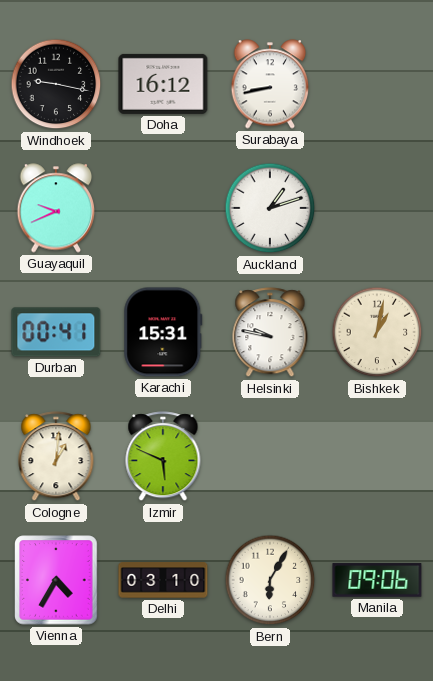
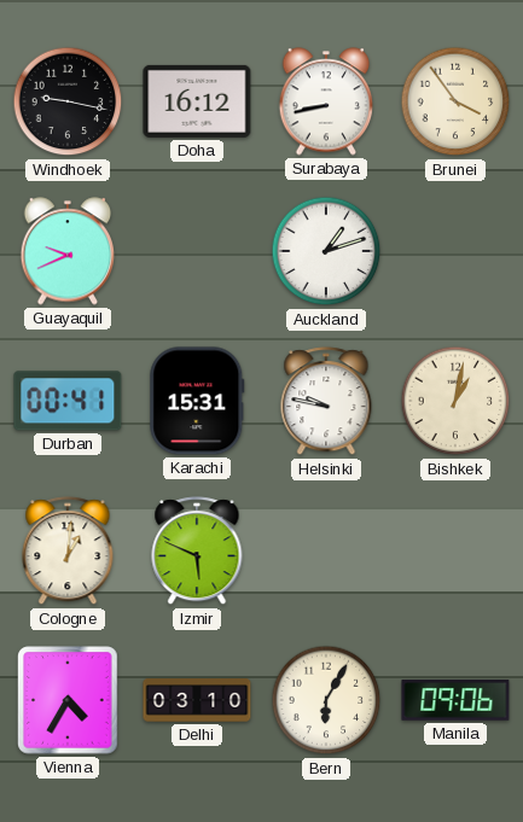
Brunei: none -> 3:54 (455, 101)
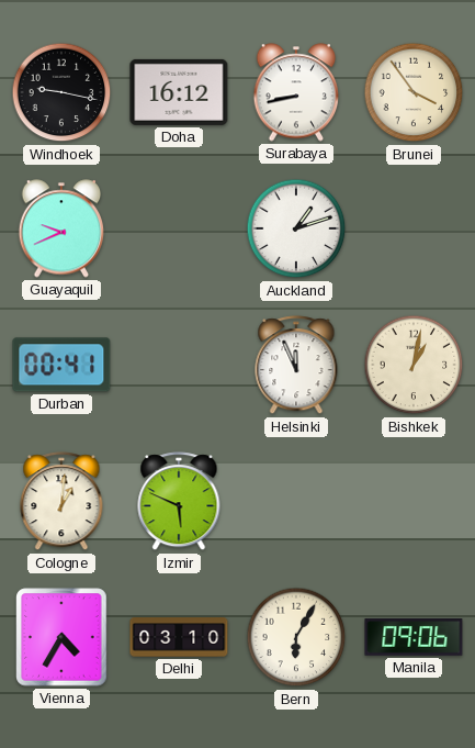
Karachi: 15:31 -> none (197, 401)
Helsinki: 9:47 -> 11:56 (296, 366)
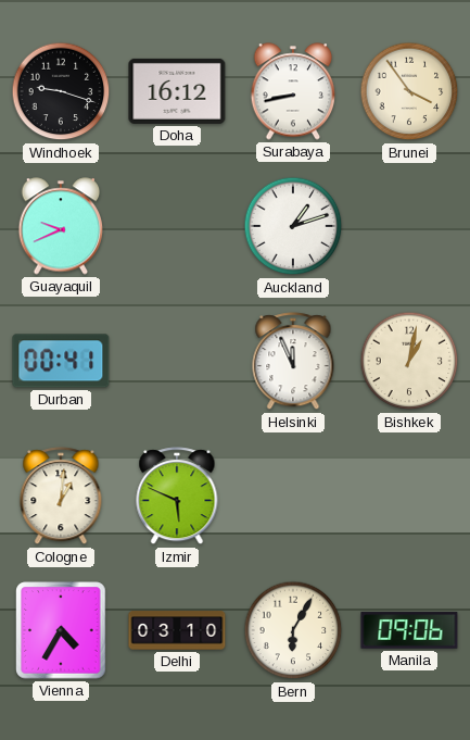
Windhoek: 9:17 -> 9:18 (61, 91)
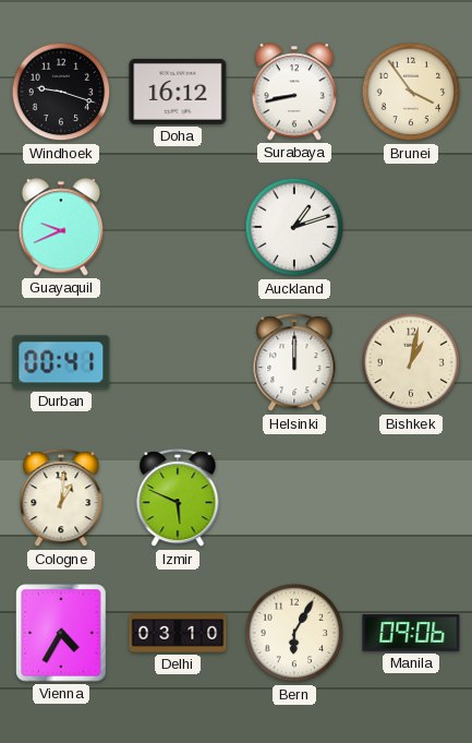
Helsinki: 11:56 -> 12:00 (294, 363)
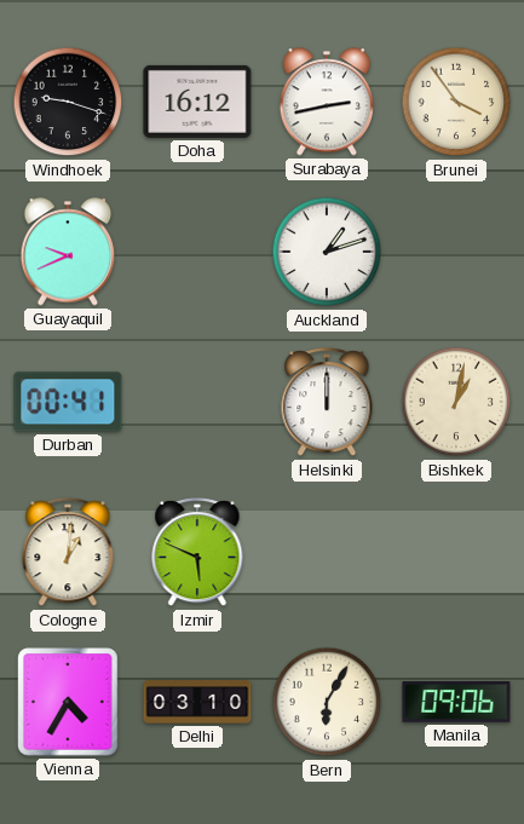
Surabaya: 8:43 -> 2:43 (327, 102)
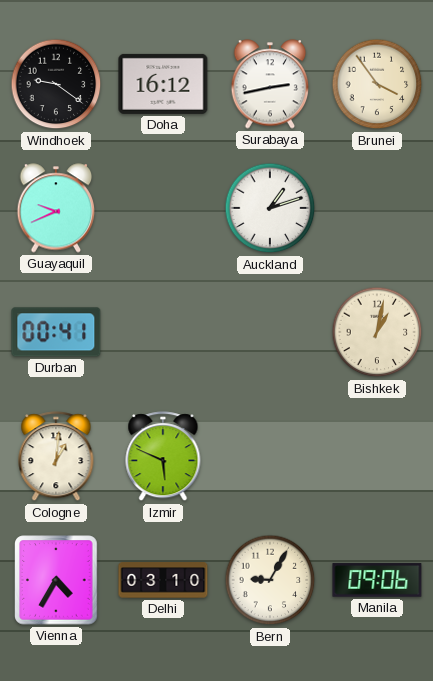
Windhoek: 9:18 -> 9:21 (56, 84)
Helsinki: 12:00 -> none (327, 403)
Bern: 6:05 -> 9:05 (270, 580)
